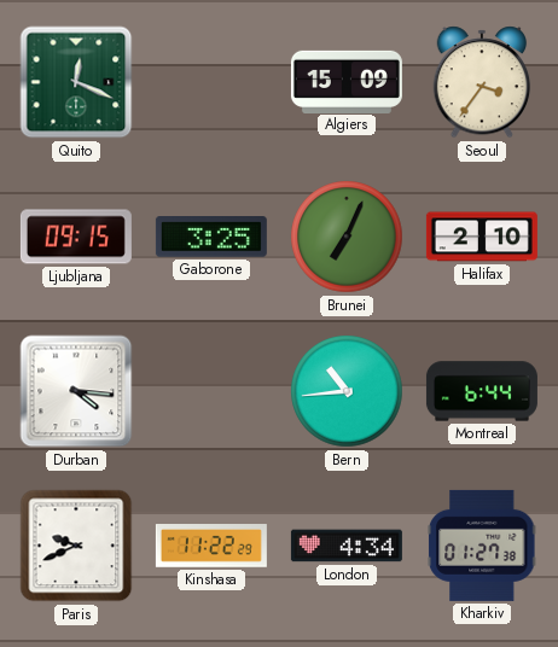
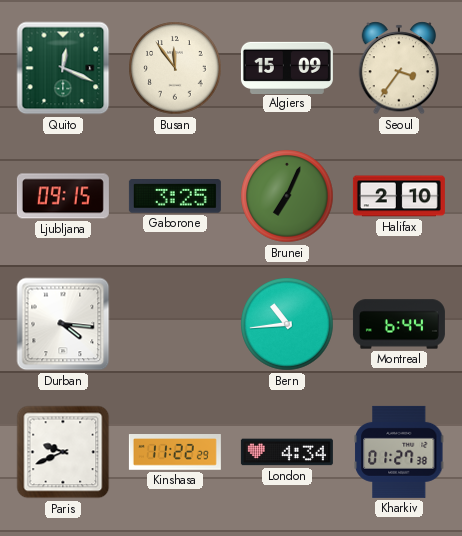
Busan: none -> 11:54 (175, 68)
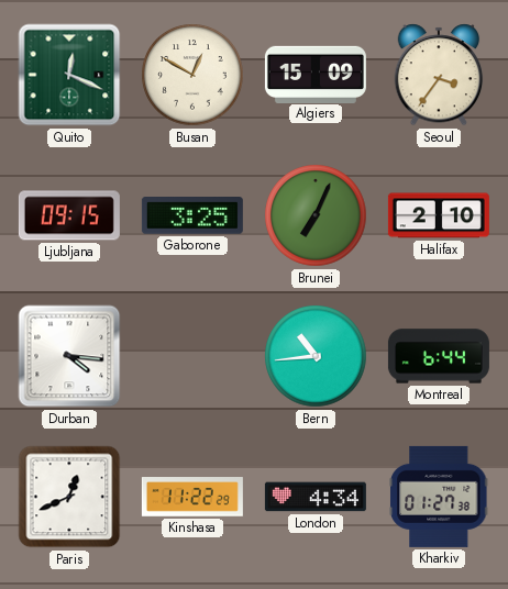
Busan: 11:54 -> 12:50 (192, 75)
Paris: 9:41 -> 12:41 (69, 497)
